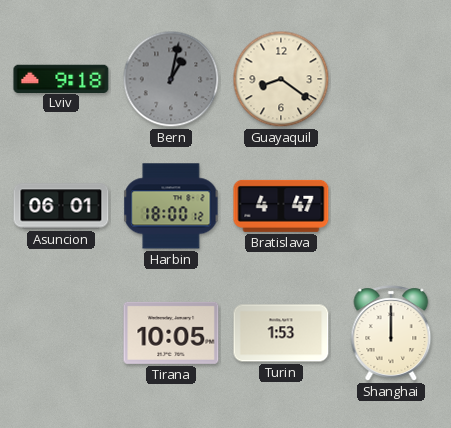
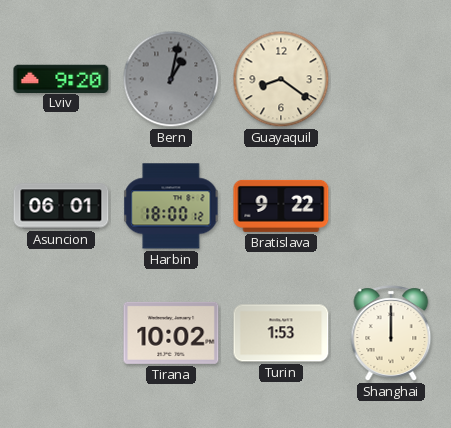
Lviv: 9:18 -> 9:20 (61, 78)
Bratislava: 4:47 -> 9:22 (281, 206)
Tirana: 10:05 -> 10:02 (171, 333)
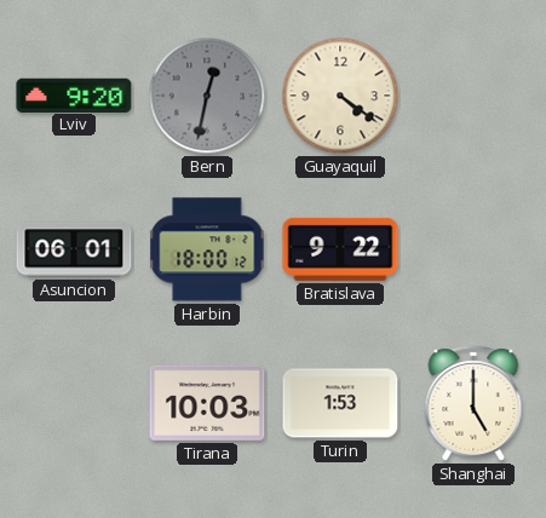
Bern: 1:02 -> 12:32 (207, 96)
Guayaquil: 8:21 -> 4:21 (340, 96)
Tirana: 10:02 -> 10:03 (207, 403)
Shanghai: 12:00 -> 5:00 (473, 403)
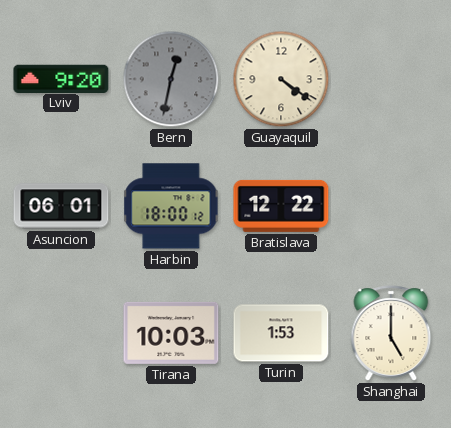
Bratislava: 9:22 -> 12:22 (281, 206)
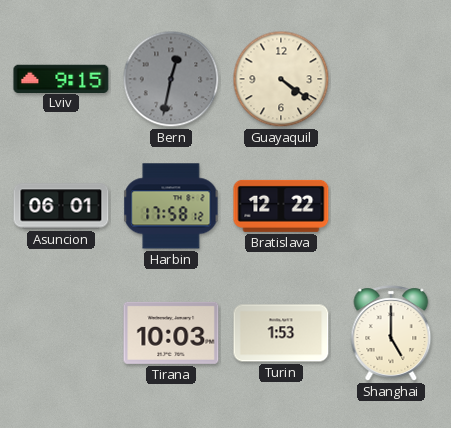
Lviv: 9:20 -> 9:15 (61, 78)
Harbin: 18:00 -> 17:58 (171, 206)
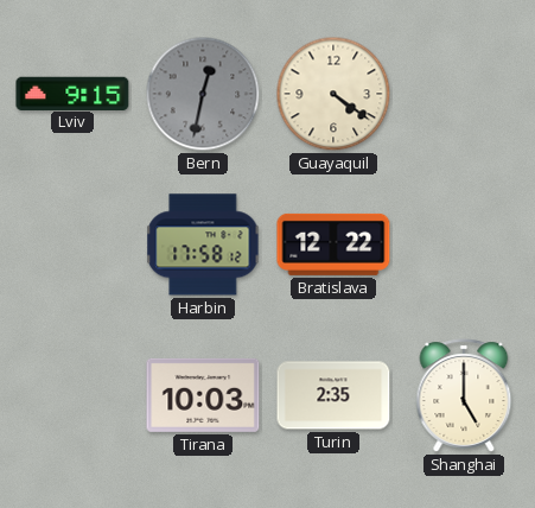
Asuncion: 06:01 -> none (61, 206)
Turin: 1:53 -> 2:35 (333, 395)
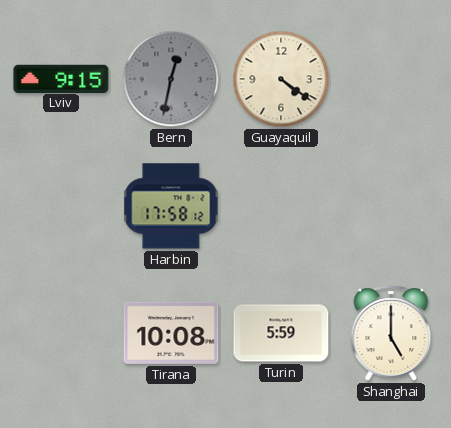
Bratislava: 12:22 -> none (333, 245)
Tirana: 10:03 -> 10:08 (171, 333)
Turin: 2:35 -> 5:59 (281, 333)
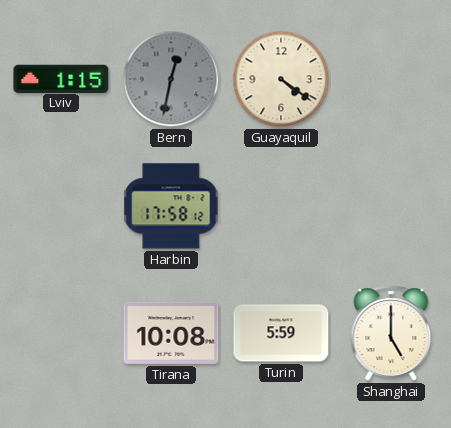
Lviv: 9:15 -> 1:15 (61, 78)
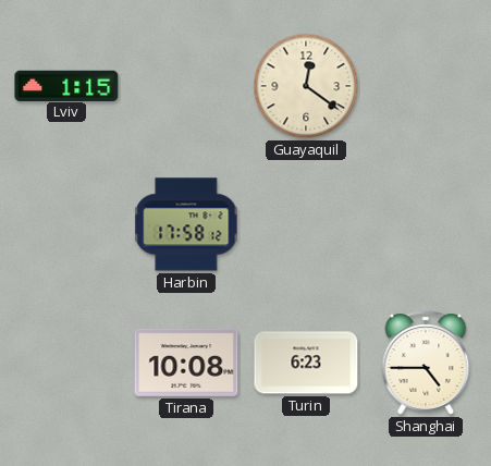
Bern: 12:32 -> none (171, 79)
Guayaquil: 4:21 -> 12:21 (306, 86)
Turin: 5:59 -> 6:23 (306, 363)
Shanghai: 5:00 -> 4:45 (426, 363)
